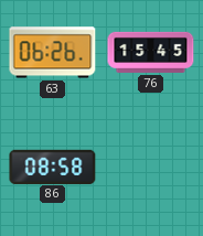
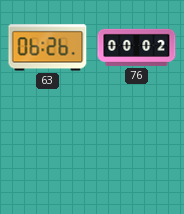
76: 15:45 -> 00:02 (137, 47)
86: 08:58 -> none (53, 167)
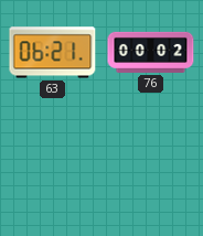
63: 06:26 -> 06:21 (53, 53)
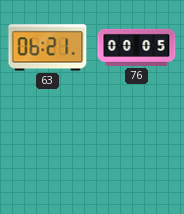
76: 00:02 -> 00:05 (137, 47)
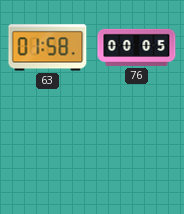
63: 06:21 -> 01:58 (48, 48)
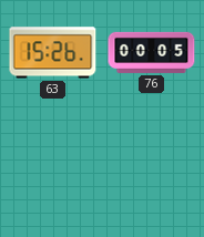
63: 01:58 -> 15:26 (53, 53)
